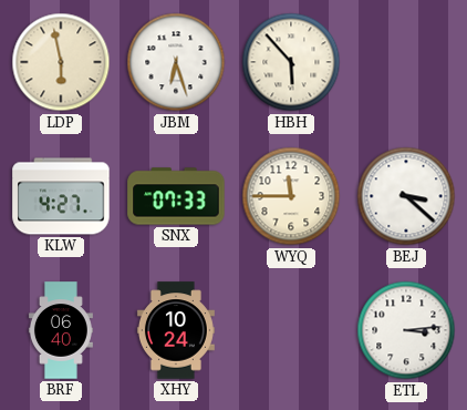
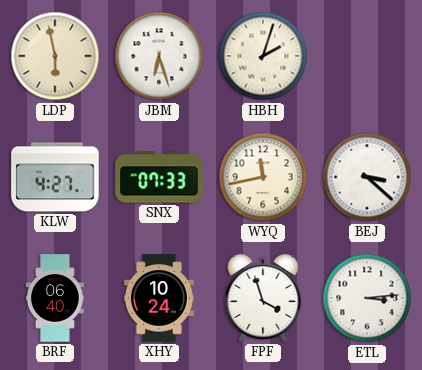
HBH: 5:53 -> 2:03 (263, 56)
WYQ: 11:45 -> 11:43 (263, 177)
FPF: none -> 3:57 (263, 298)
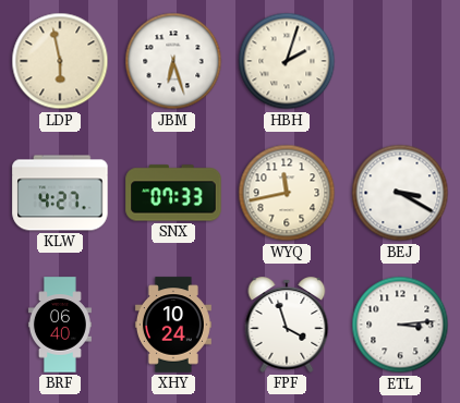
BEJ: 3:22 -> 3:20 (400, 193)
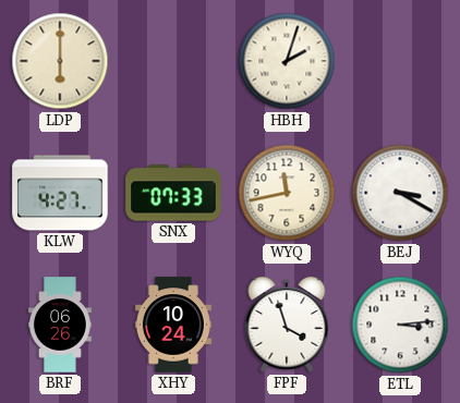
LDP: 5:58 -> 6:00 (60, 61)
JBM: 6:27 -> none (173, 61)
BRF: 06:40 -> 06:26 (60, 325)
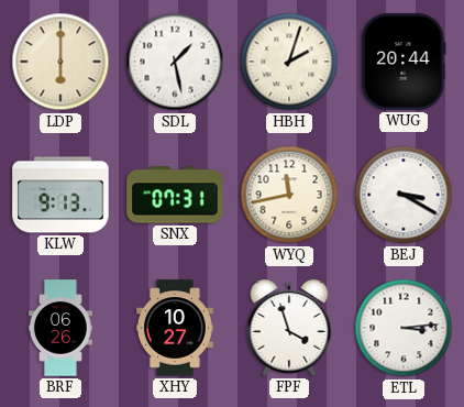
SDL: none -> 1:28 (175, 62)
WUG: none -> 20:44 (404, 62)
KLW: 4:27 -> 9:13 (60, 195)
SNX: 07:33 -> 07:31 (175, 195)
XHY: 10:24 -> 10:27 (175, 328)
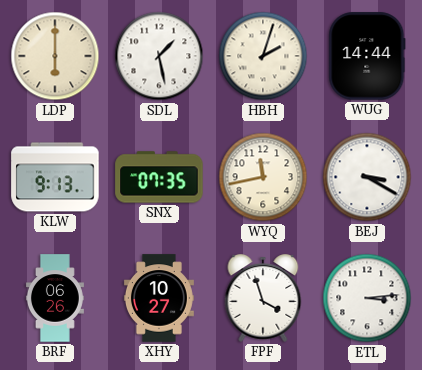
WUG: 20:44 -> 14:44 (367, 56)
SNX: 07:31 -> 07:35 (159, 177)
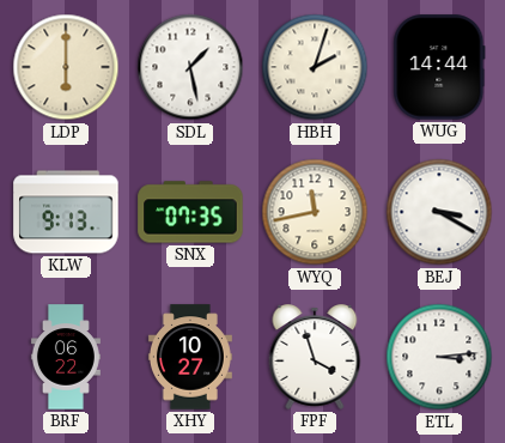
BRF: 06:26 -> 06:22 (66, 357)
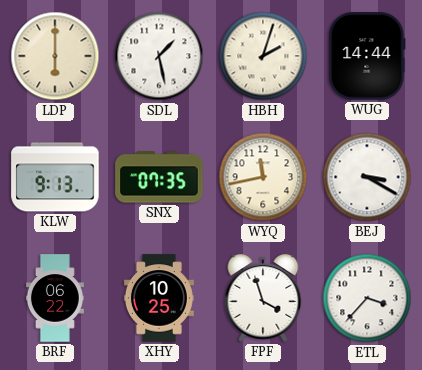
XHY: 10:27 -> 10:25 (159, 298)
ETL: 3:14 -> 3:37 (367, 298)
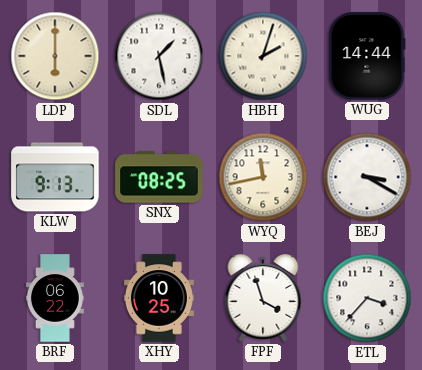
SNX: 07:35 -> 08:25 (159, 177)
